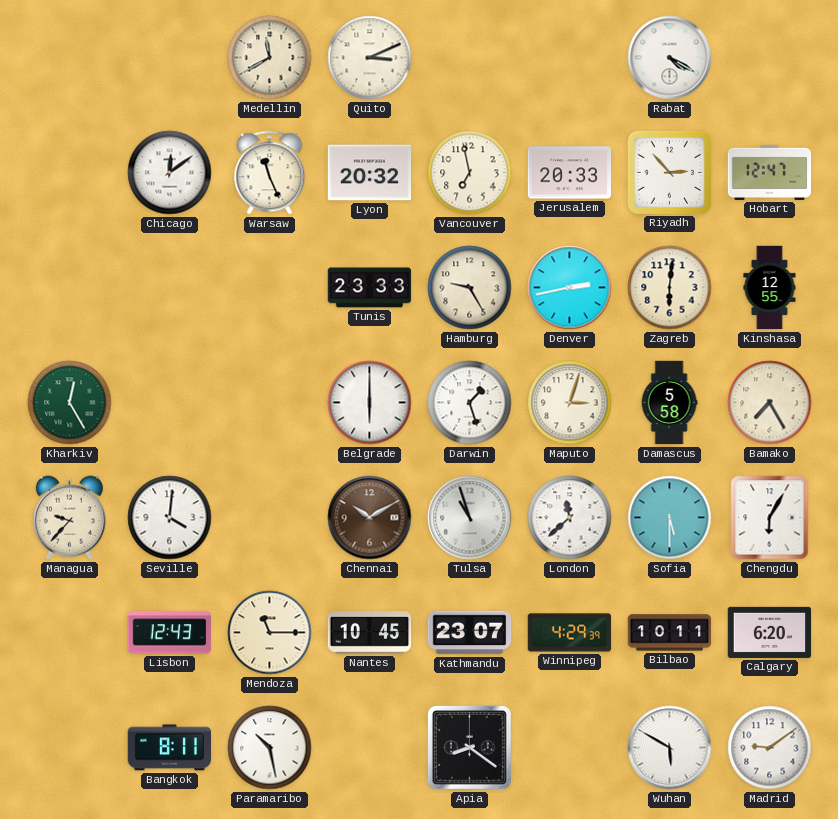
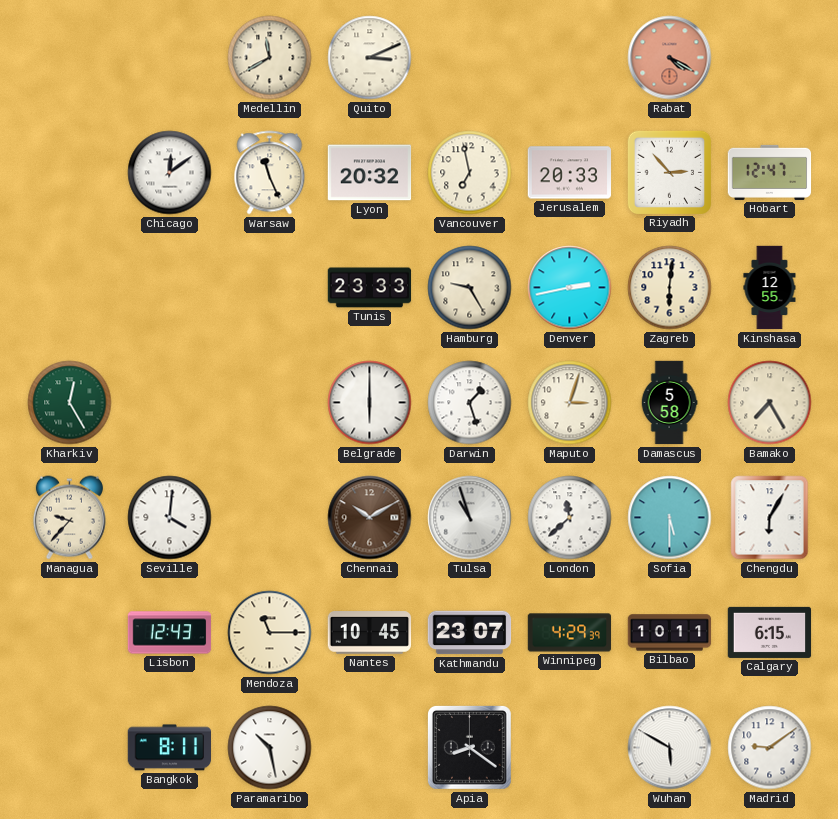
Rabat dial: white -> salmon (670, 58)
Calgary: 6:20 -> 6:15 (770, 632)
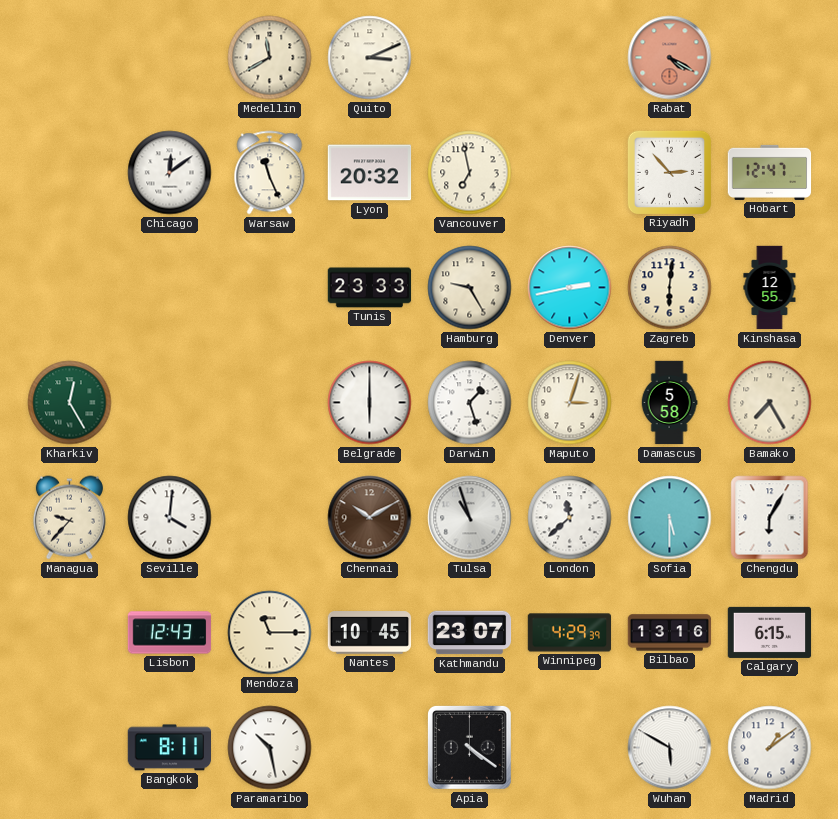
Jerusalem: 20:33 -> none (570, 173)
Bilbao: 10:11 -> 13:16 (670, 633)
Apia: 8:21 -> 4:21 (469, 747)
Madrid: 9:09 -> 1:09 (770, 748)
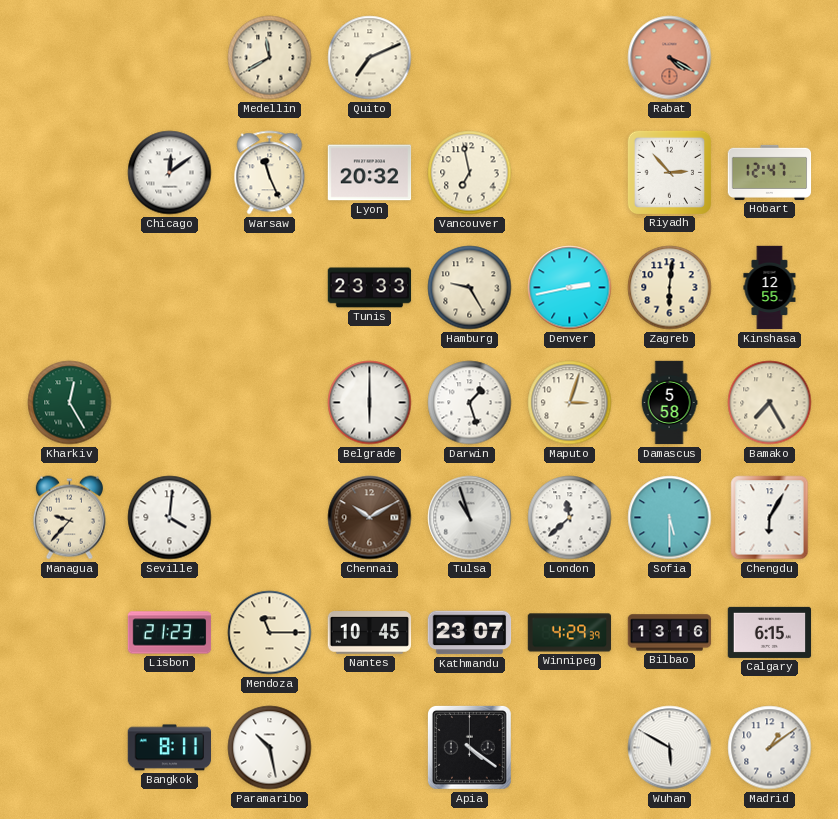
Quito: 3:11 -> 7:11 (370, 58)
Lisbon: 12:43 -> 21:23 (170, 633)
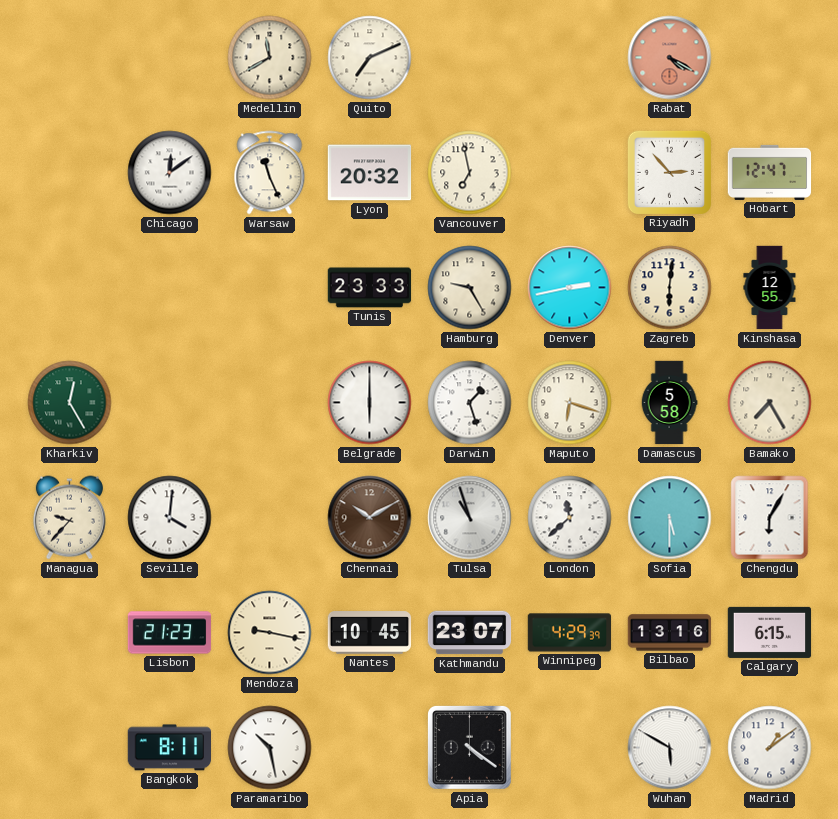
Maputo: 3:03 -> 6:18 (570, 403)
Mendoza: 11:15 -> 9:17 (270, 633)
